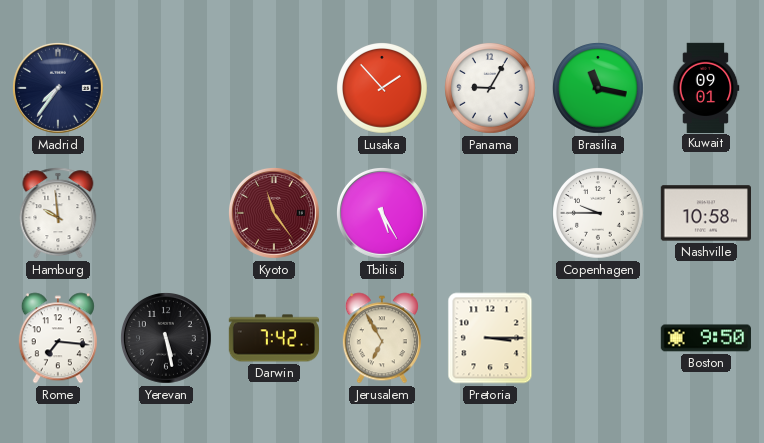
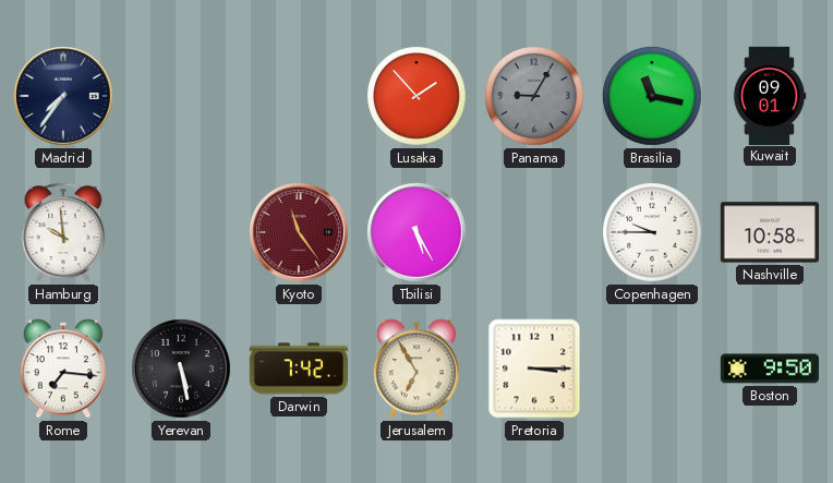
Panama dial: white -> grey (535, 97)
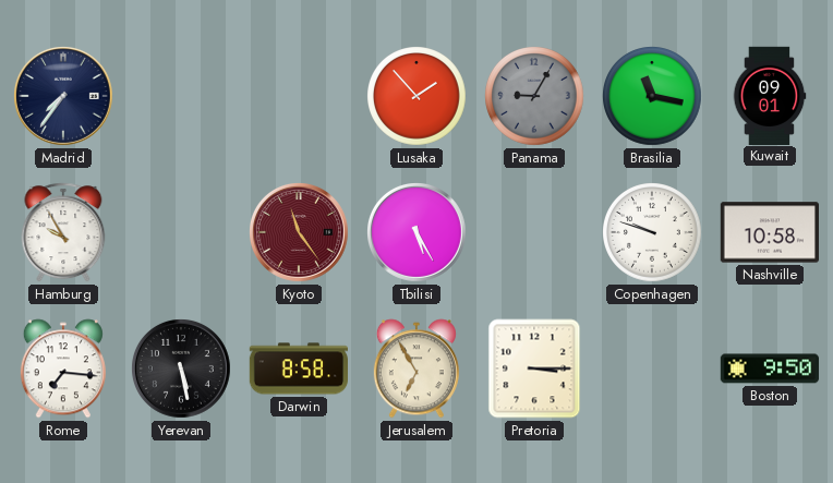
Hamburg: 9:59 -> 9:55 (63, 232)
Copenhagen: 9:45 -> 9:48 (653, 233)
Darwin: 7:42 -> 8:58 (298, 369)
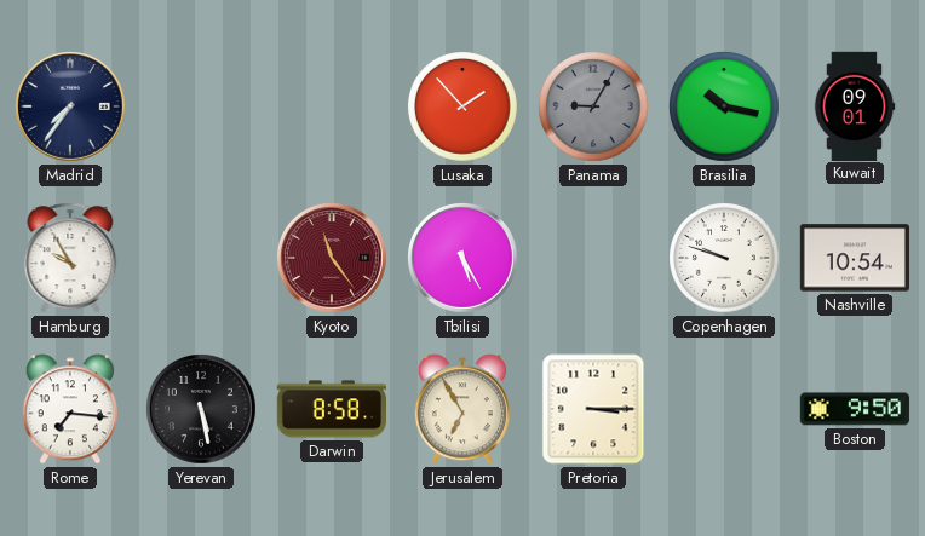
Brasilia: 11:17 -> 10:17 (725, 108)
Nashville: 10:58 -> 10:54 (854, 258)
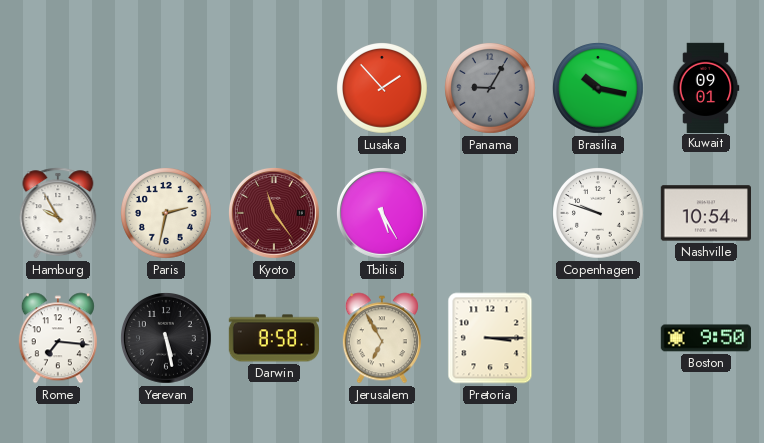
Madrid: 7:36 -> none (71, 108)
Paris: none -> 2:32 (167, 214)
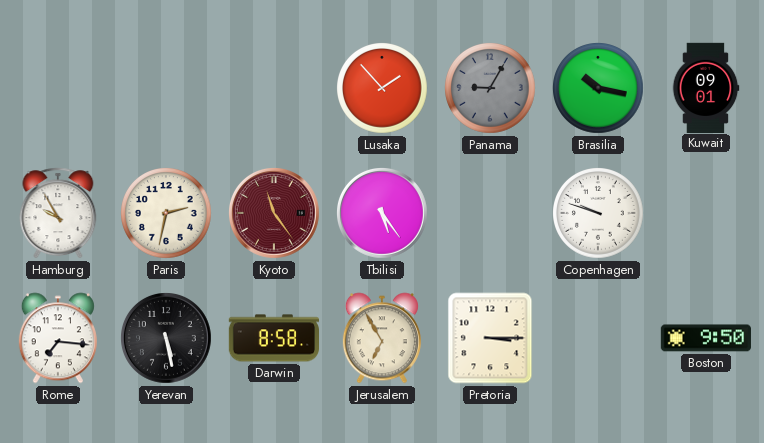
Tbilisi: 5:25 -> 5:24 (383, 214)
Nashville: 10:54 -> none (705, 213)
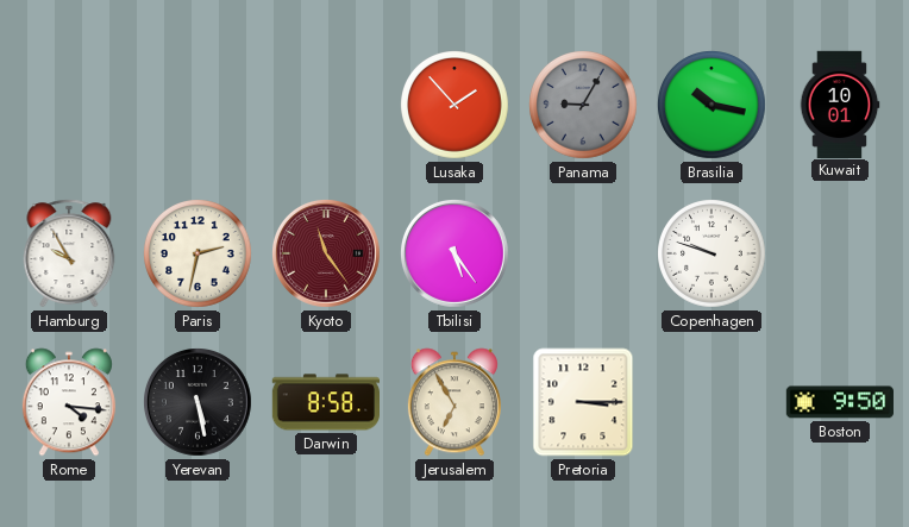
Kuwait: 09:01 -> 10:01 (840, 103)
Rome: 7:16 -> 4:16 (69, 402)
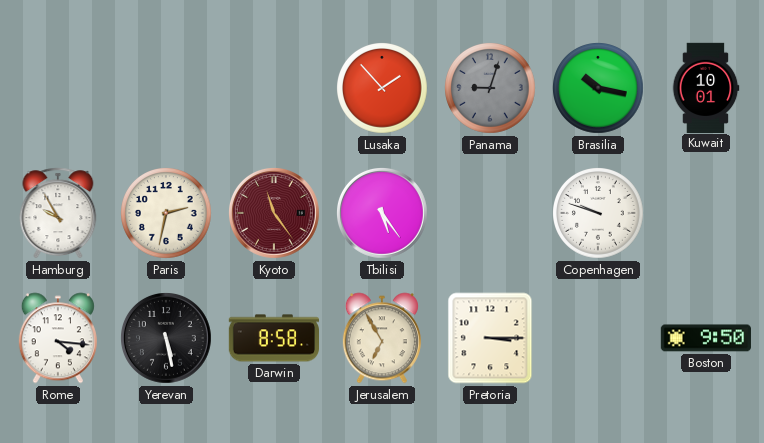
Panama: 9:05 -> 9:03 (491, 89)
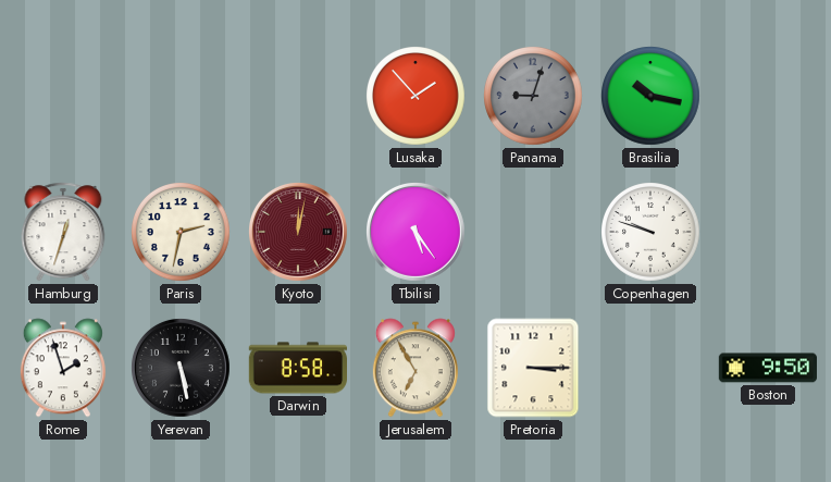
Kuwait: 10:01 -> none (706, 87)
Hamburg: 9:55 -> 12:33 (63, 232)
Kyoto: 11:24 -> 12:02 (299, 233)
Rome: 4:16 -> 1:57 (63, 368)
